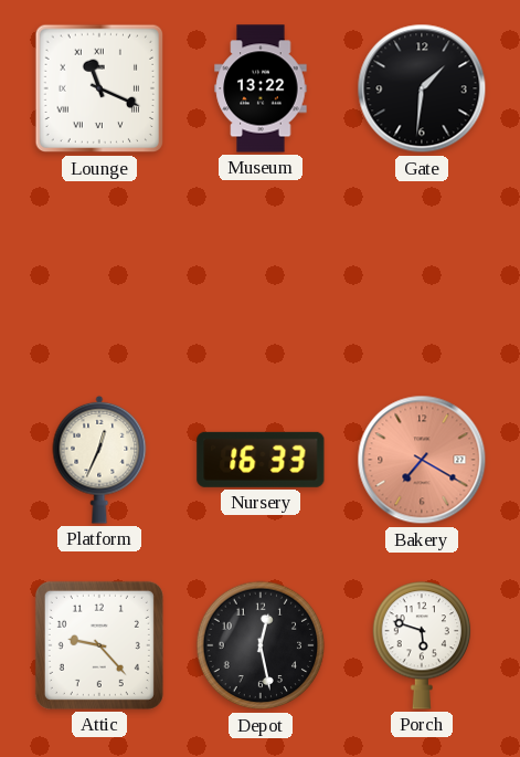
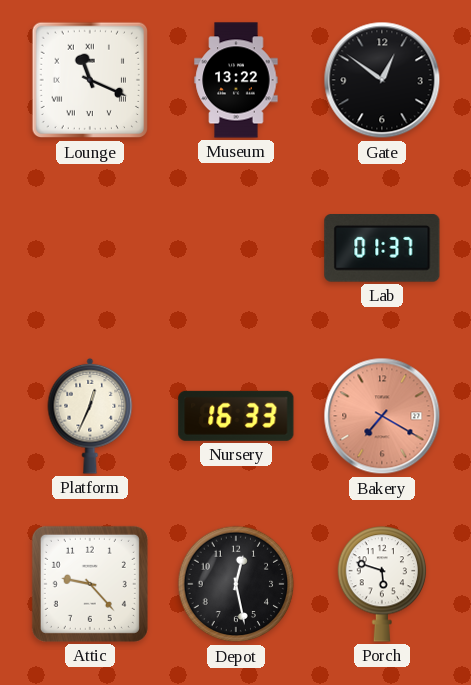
Gate: 1:31 -> 12:51 (382, 80)
Lab: none -> 01:37 (382, 249)
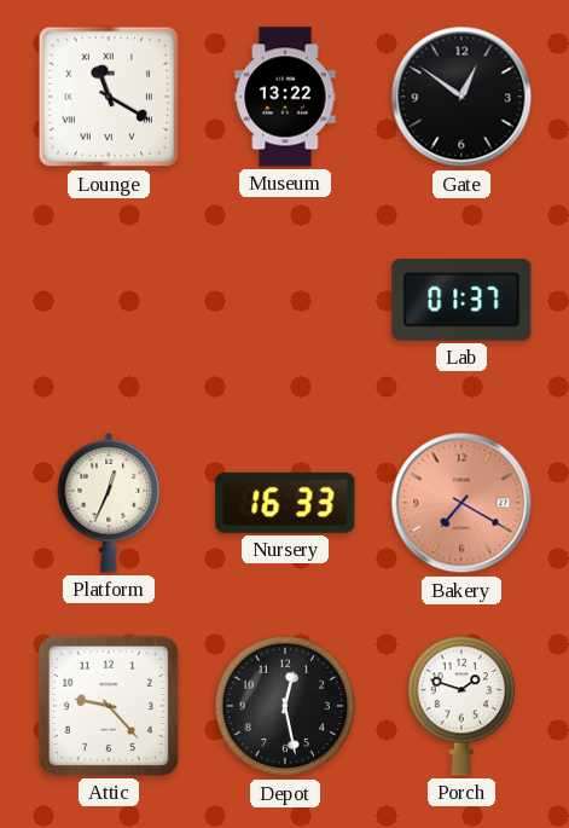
Lounge: 11:19 -> 11:20 (109, 97)
Porch: 5:48 -> 1:48 (461, 706)
